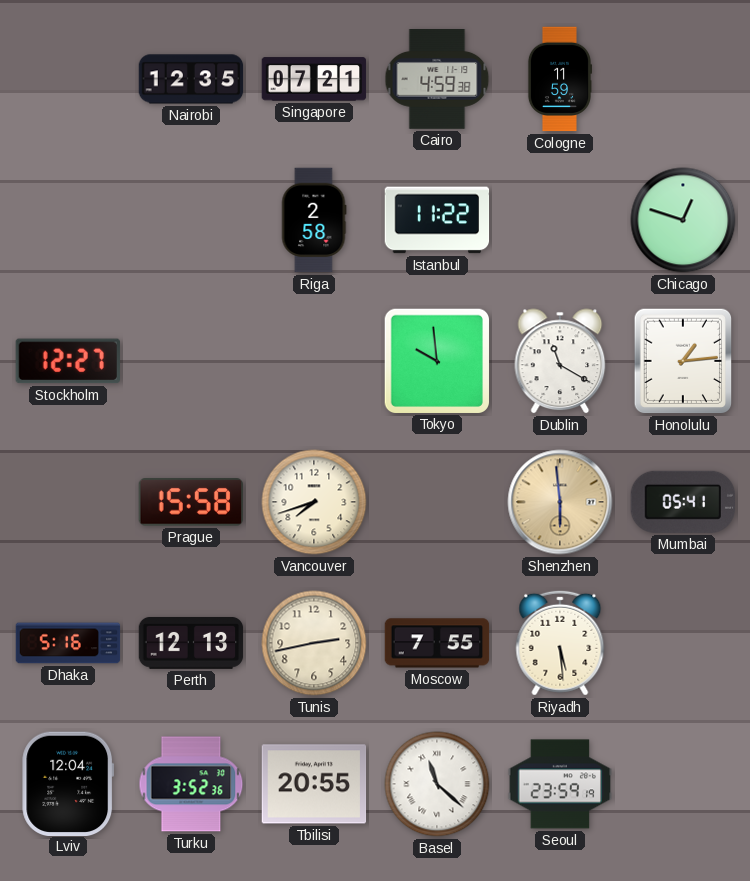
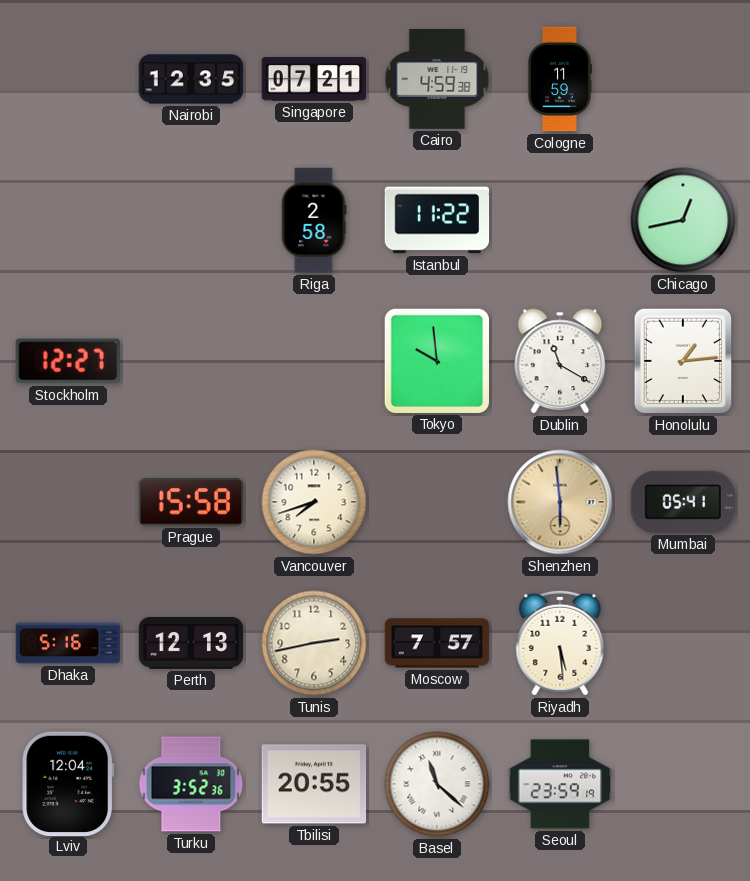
Chicago: 12:48 -> 12:43 (683, 220)
Moscow: 7:55 -> 7:57 (437, 643)
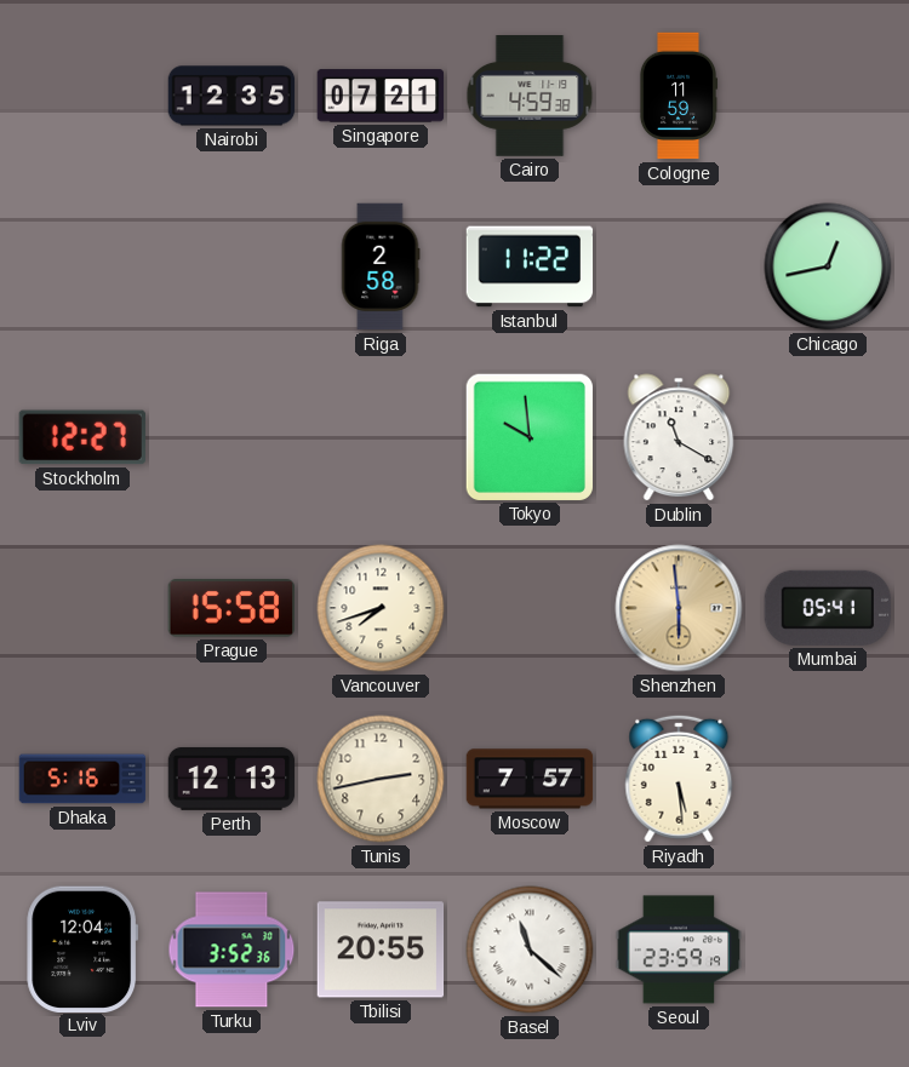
Honolulu: 1:14 -> none (683, 361)
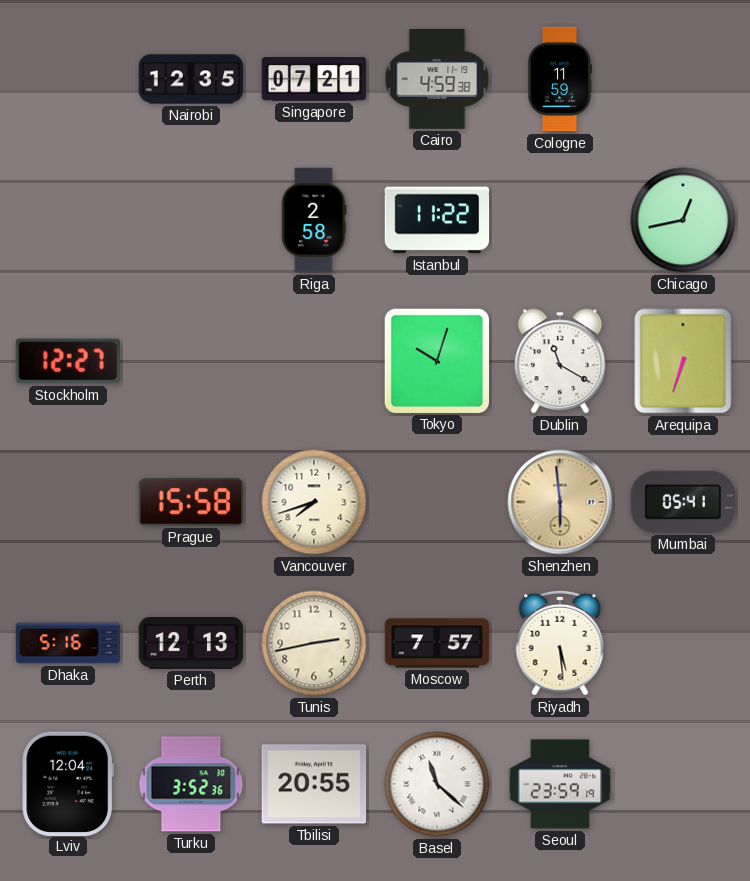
Tokyo: 9:59 -> 10:03 (436, 360)
Arequipa: none -> 6:33 (683, 361)
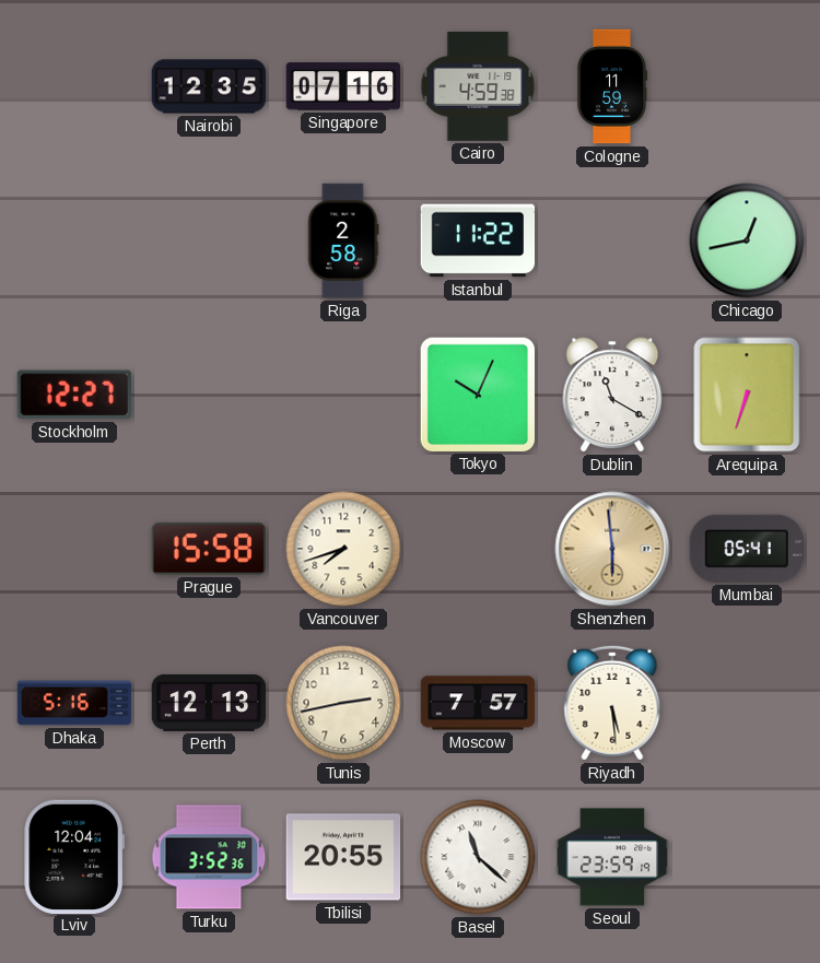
Singapore: 07:21 -> 07:16 (343, 86)
Tokyo: 10:03 -> 10:04 (477, 394)
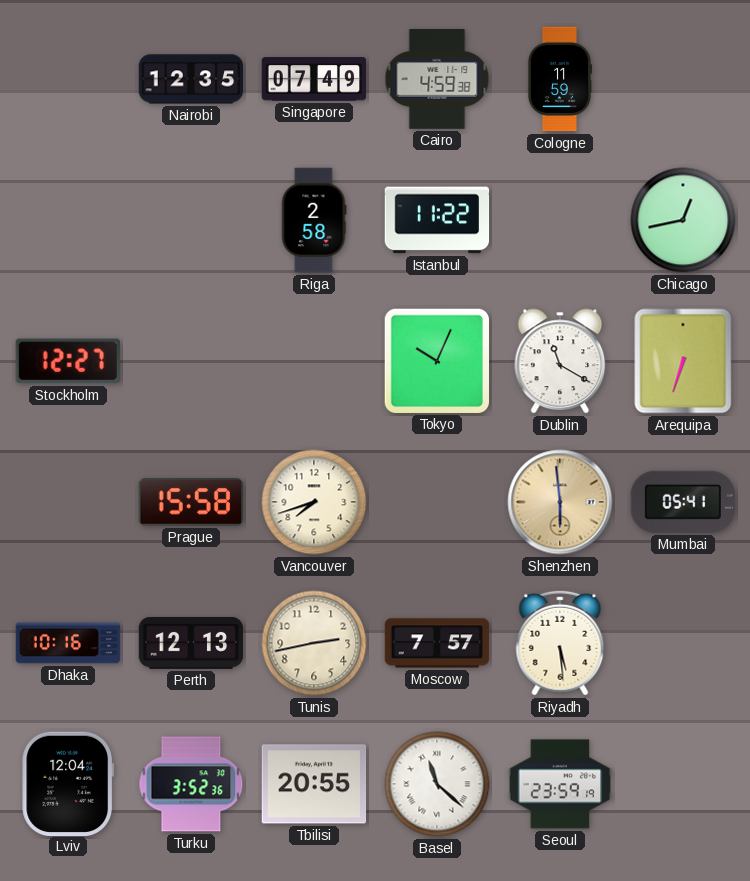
Singapore: 07:16 -> 07:49 (314, 79)
Dhaka: 5:16 -> 10:16 (68, 643)
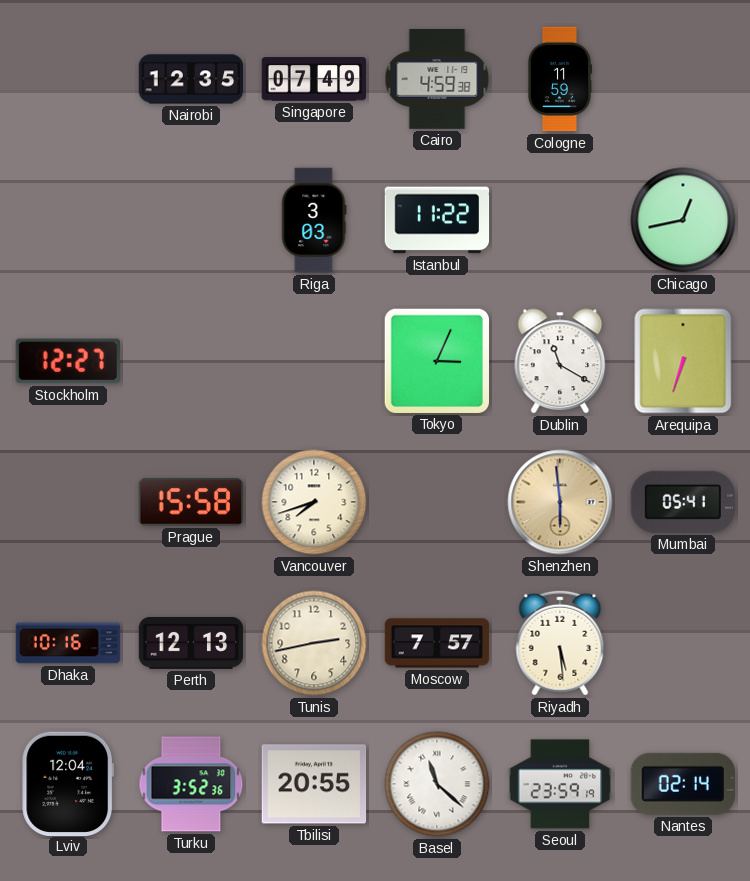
Riga: 2:58 -> 3:03 (314, 220)
Tokyo: 10:04 -> 3:04 (436, 360)
Nantes: none -> 02:14 (682, 784)
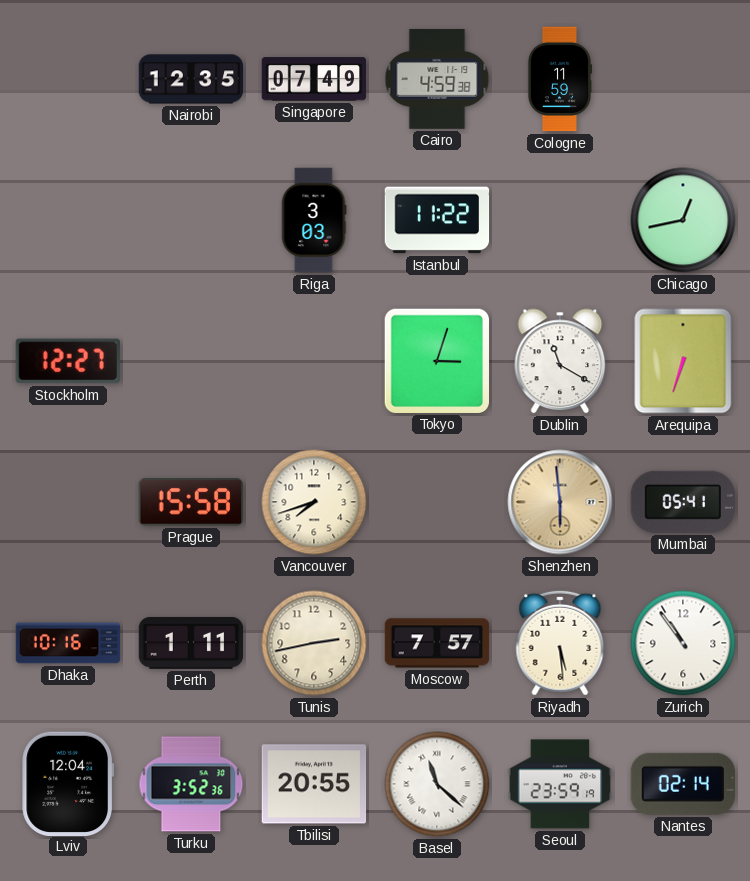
Tokyo: 3:04 -> 3:03 (436, 360)
Perth: 12:13 -> 1:11 (191, 643)
Zurich: none -> 10:54 (683, 643)
